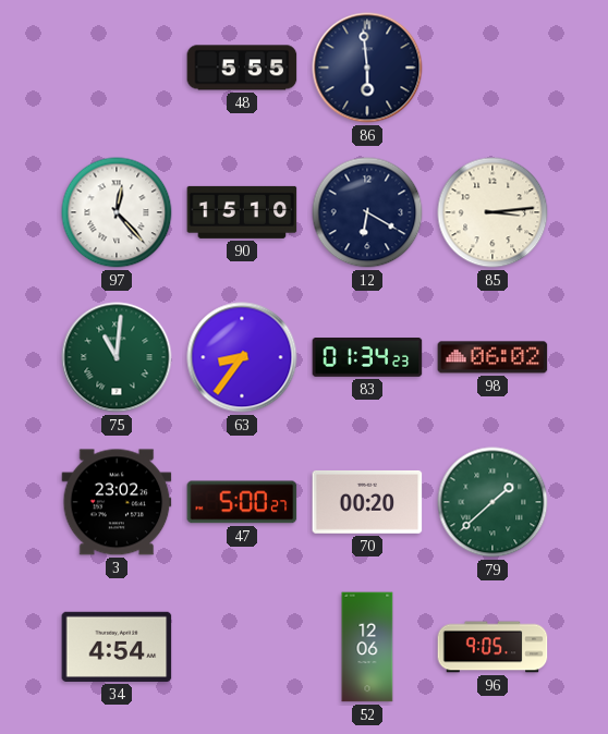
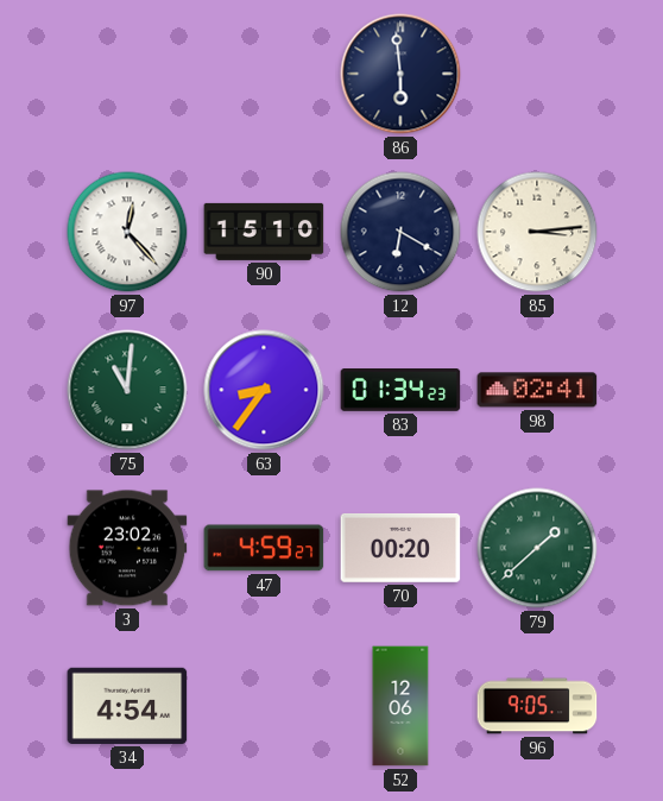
48: 5:55 -> none (242, 68)
98: 06:02 -> 02:41 (537, 390)
47: 5:00 -> 4:59 (264, 548)
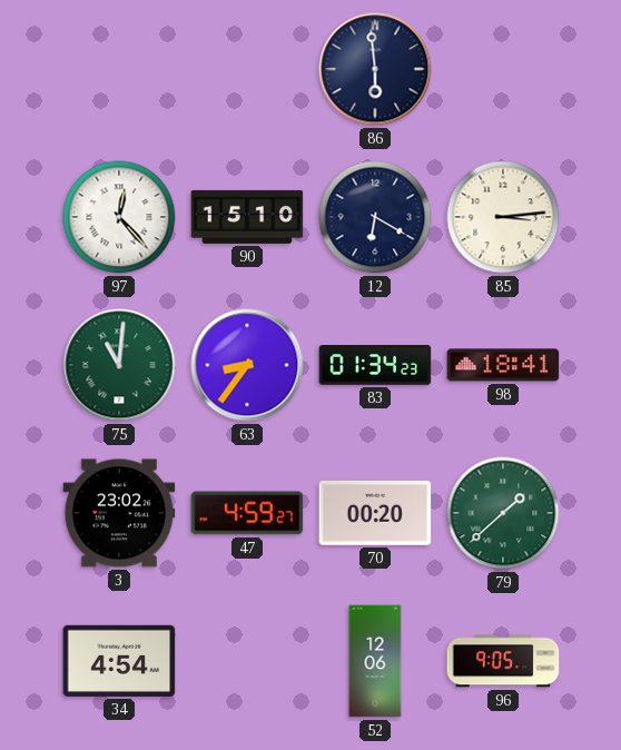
98: 02:41 -> 18:41 (503, 365)
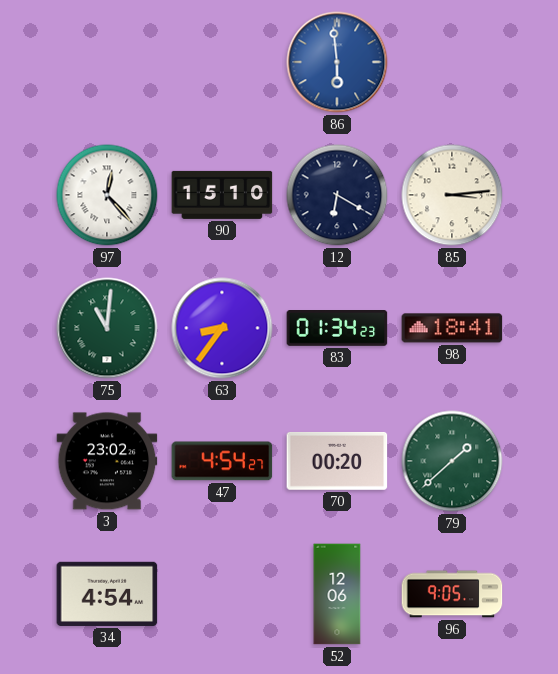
86 dial: navy -> blue (337, 62)
47: 4:59 -> 4:54 (222, 461)
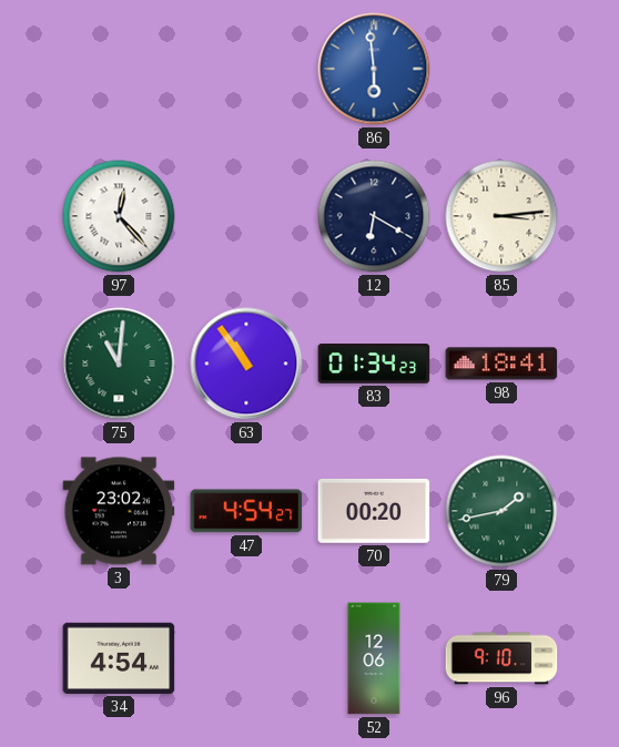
90: 15:10 -> none (222, 195)
63: 8:36 -> 10:54 (246, 364)
79: 1:38 -> 1:43 (501, 511)
96: 9:05 -> 9:10 (501, 658)
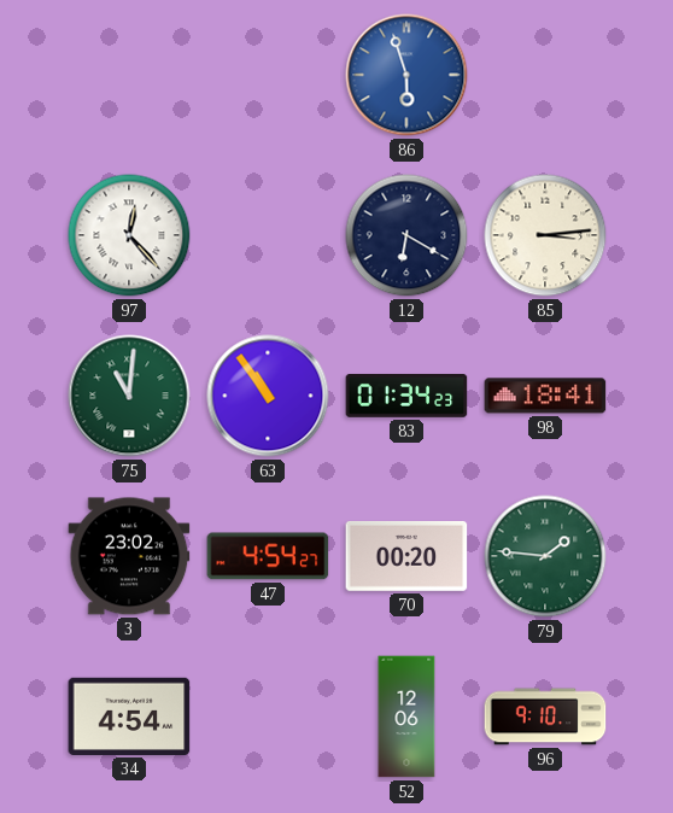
86: 5:59 -> 5:57 (406, 75)
79: 1:43 -> 1:46 (545, 556)
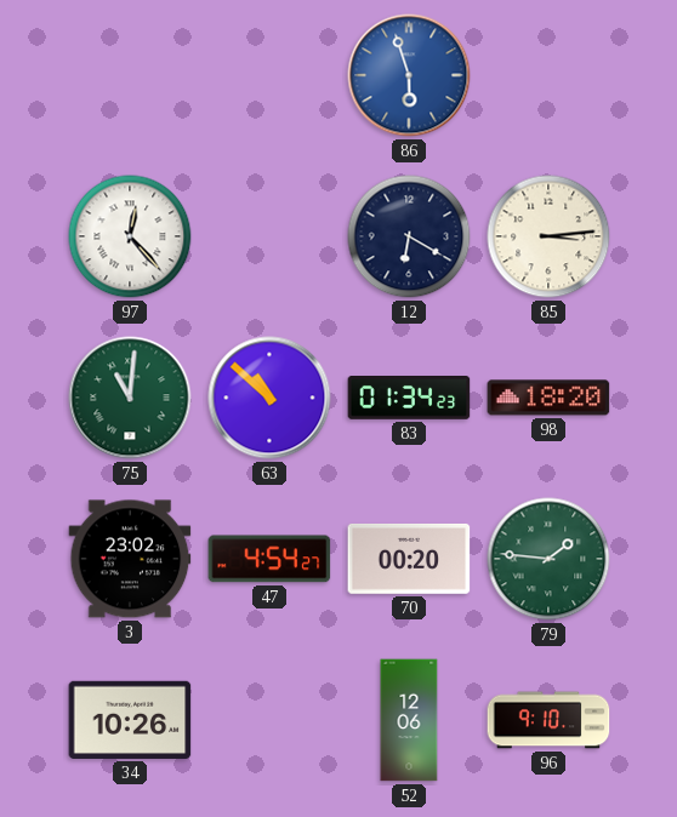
63: 10:54 -> 10:52 (269, 398)
98: 18:41 -> 18:20 (548, 398)
34: 4:54 -> 10:26 (130, 720)
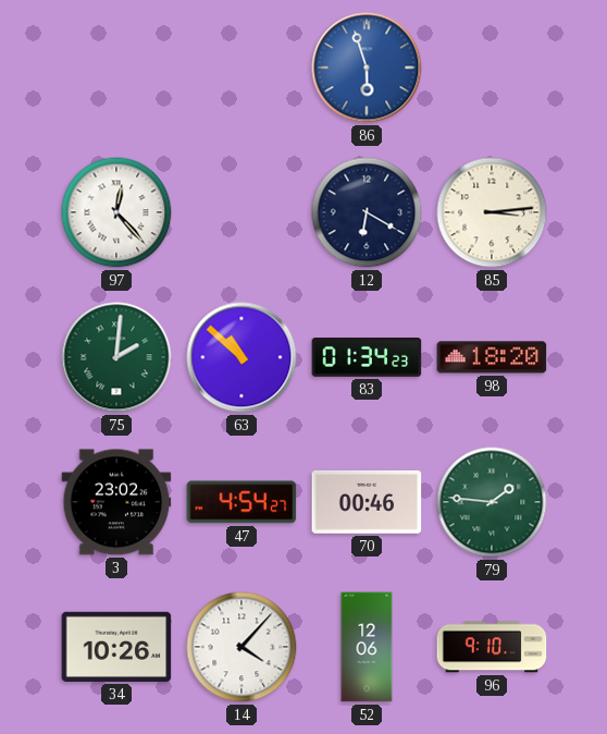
75: 11:01 -> 2:01 (116, 357)
70: 00:20 -> 00:46 (367, 502)
14: none -> 4:07 (241, 647)
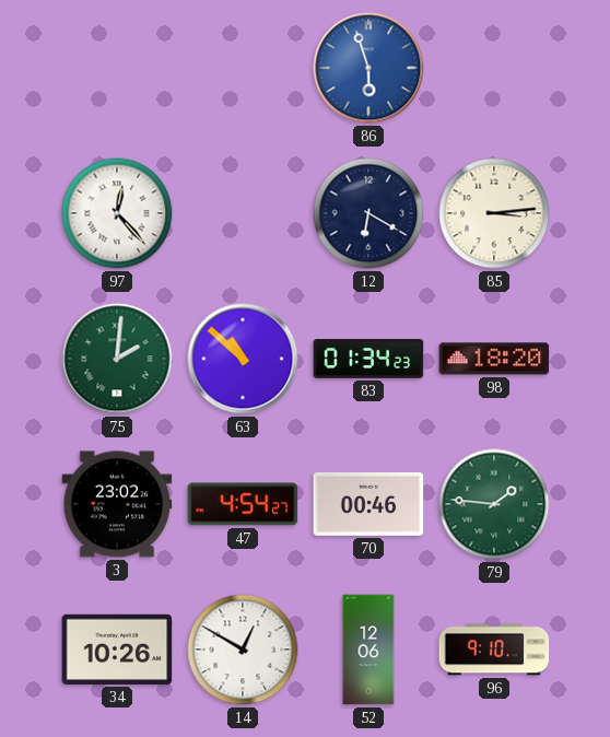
14: 4:07 -> 12:50 (243, 650)
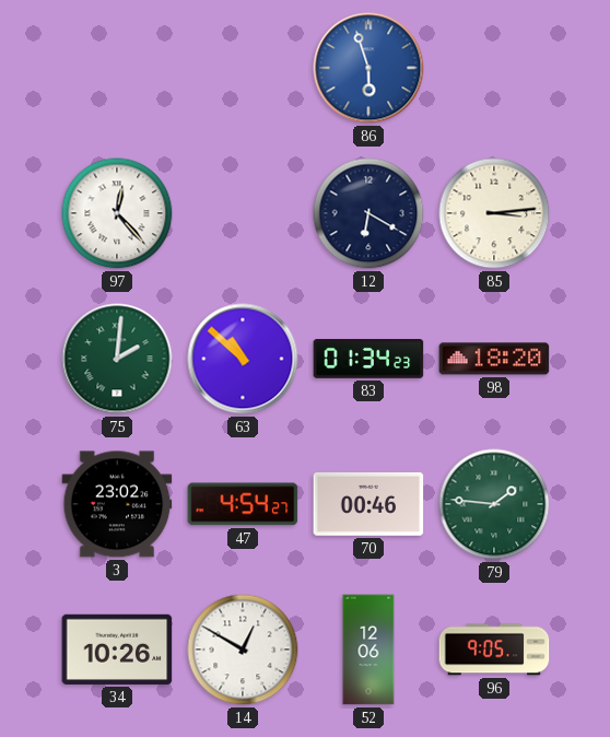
96: 9:10 -> 9:05 (494, 650)
